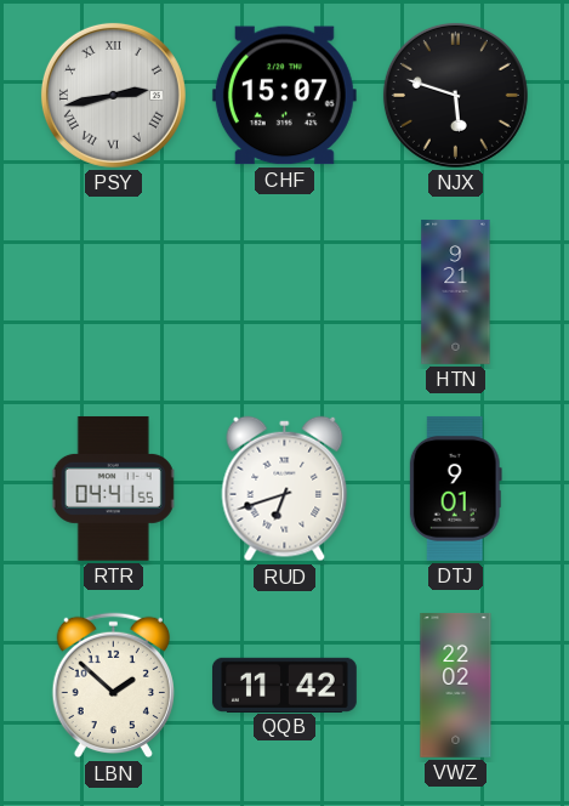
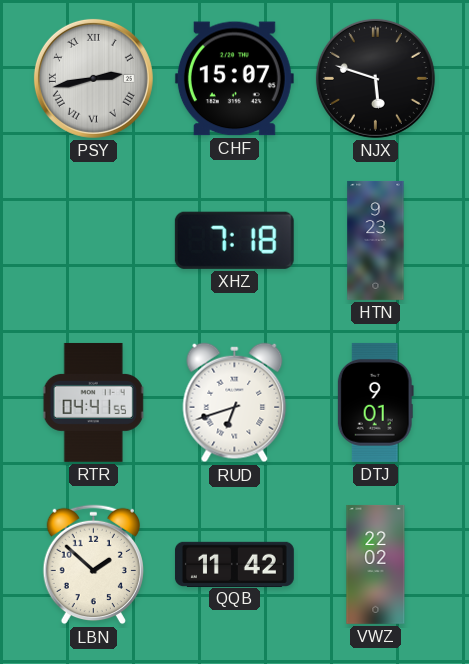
XHZ: none -> 7:18 (234, 240)
HTN: 9:21 -> 9:23 (376, 240)
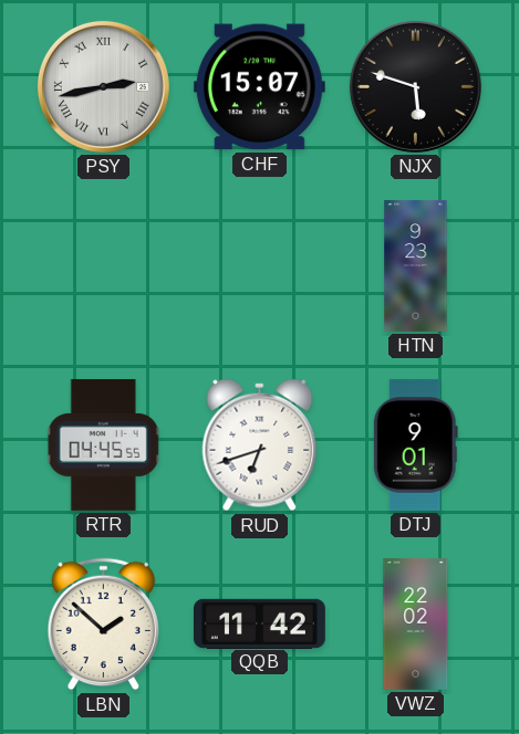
XHZ: 7:18 -> none (234, 240)
RTR: 04:41 -> 04:45 (104, 444)
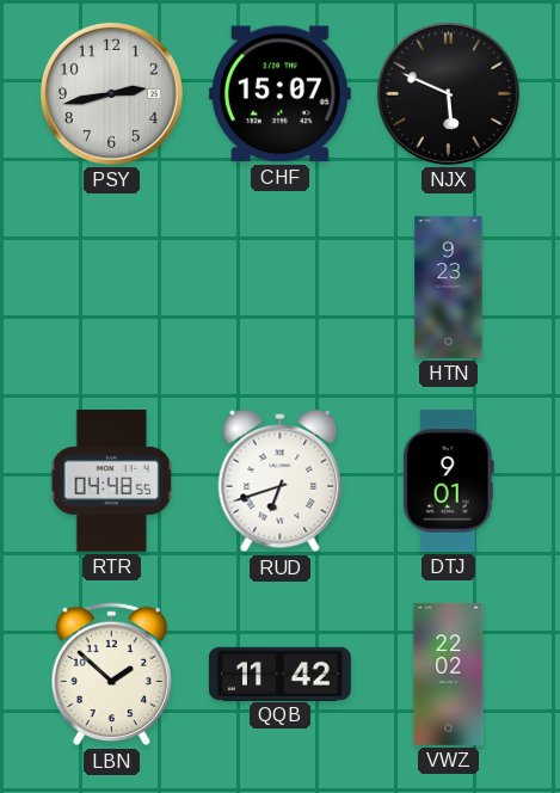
PSY numerals: Roman -> Arabic (111, 93)
NJX: 5:48 -> 5:49 (448, 93)
RTR: 04:45 -> 04:48 (112, 480)
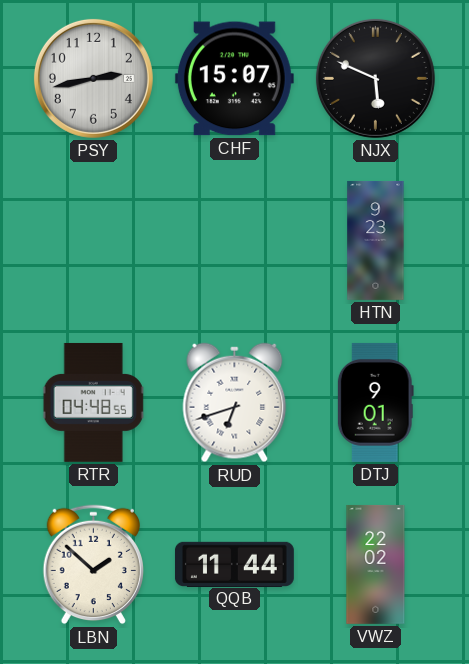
QQB: 11:42 -> 11:44 (234, 564)
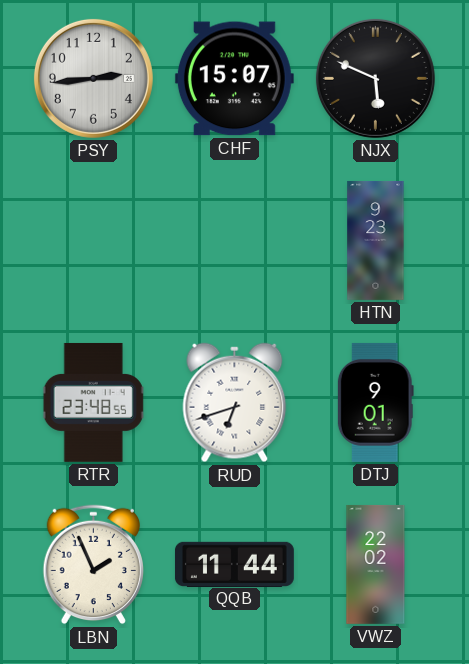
PSY: 2:43 -> 2:44 (93, 78)
RTR: 04:48 -> 23:48 (94, 402)
LBN: 1:52 -> 1:56 (93, 565)
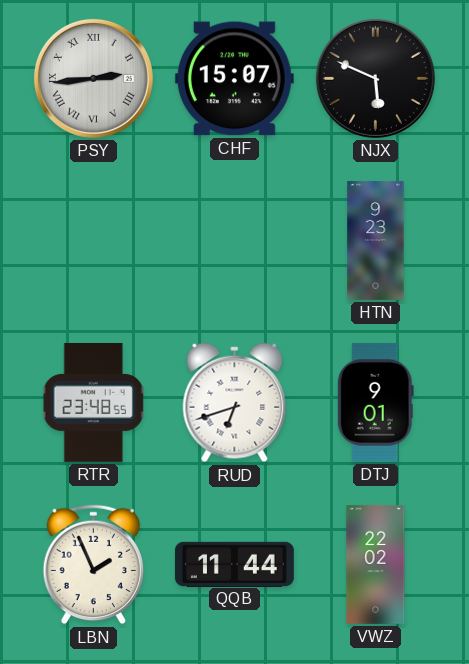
PSY numerals: Arabic -> Roman (93, 78)
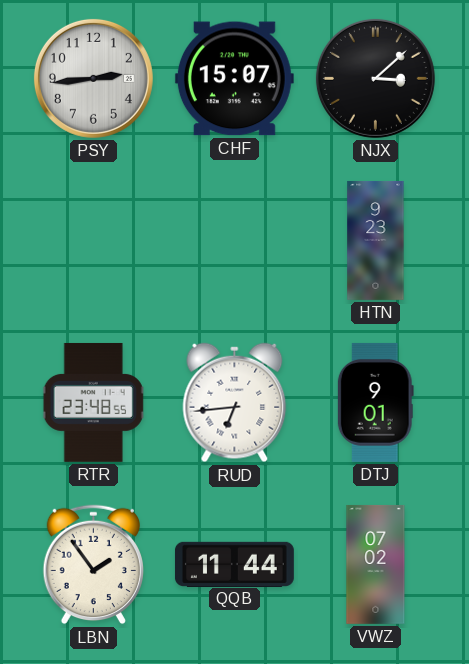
PSY numerals: Roman -> Arabic (93, 78)
NJX: 5:49 -> 3:08 (375, 78)
RUD: 6:42 -> 6:44 (235, 403)
LBN: 1:56 -> 1:54 (93, 565)
VWZ: 22:02 -> 07:02 (376, 564)
